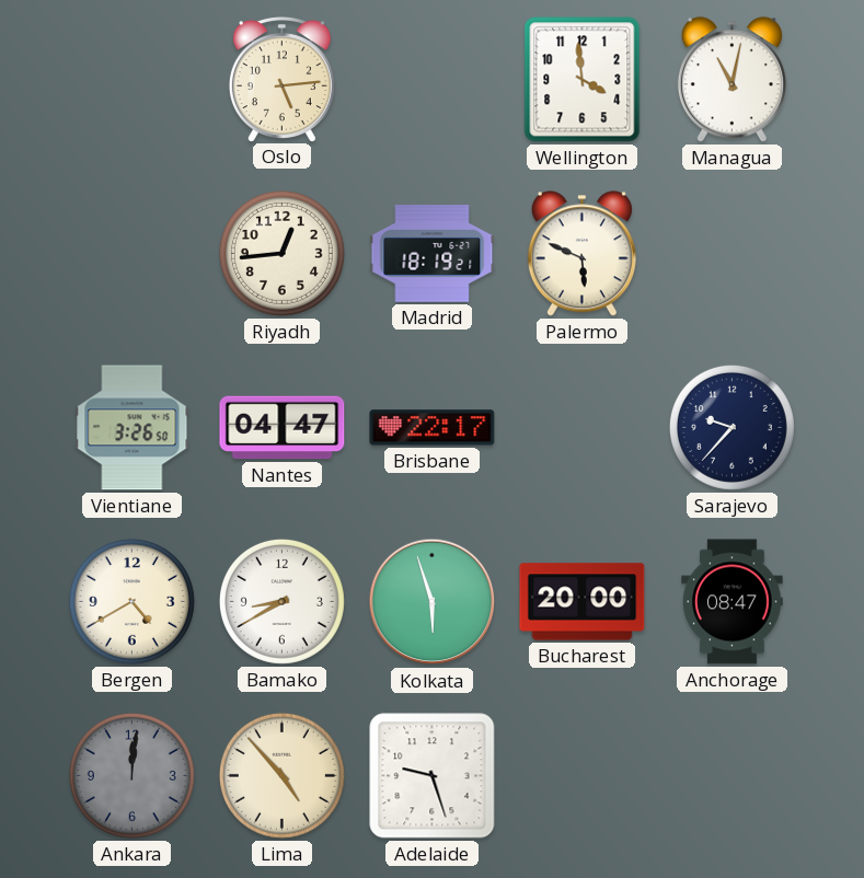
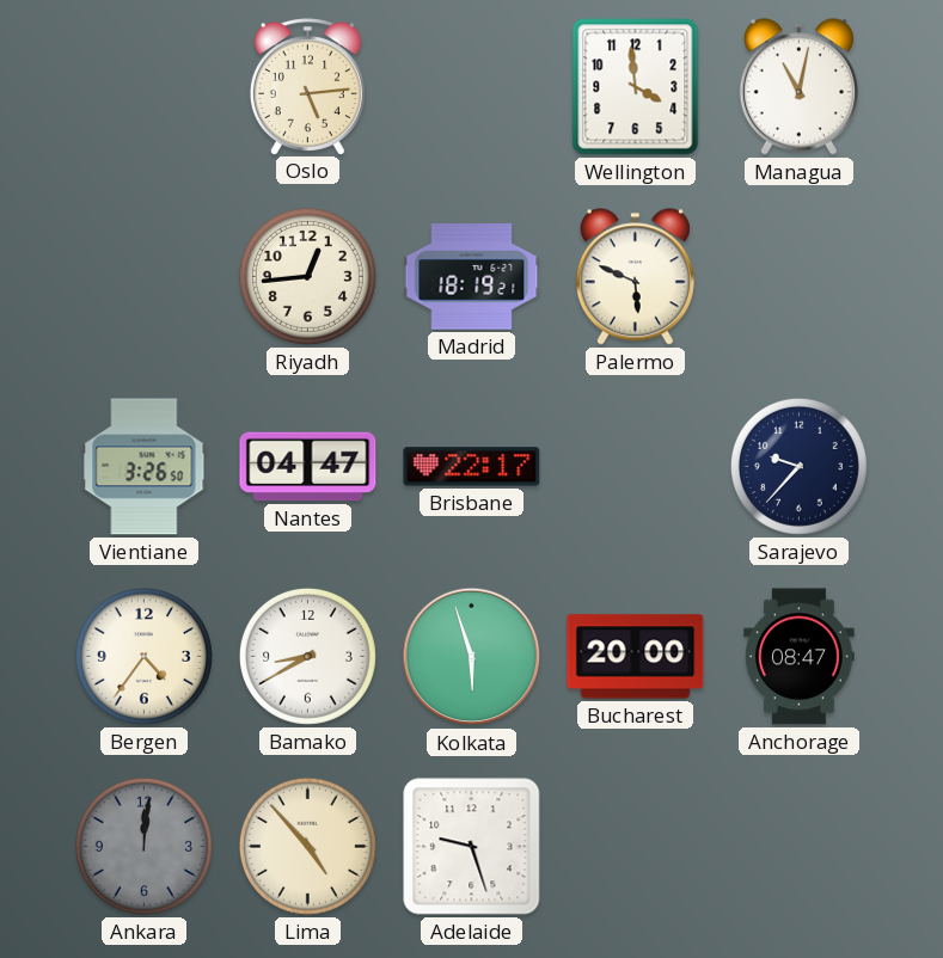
Bergen: 4:40 -> 4:36 (143, 656)
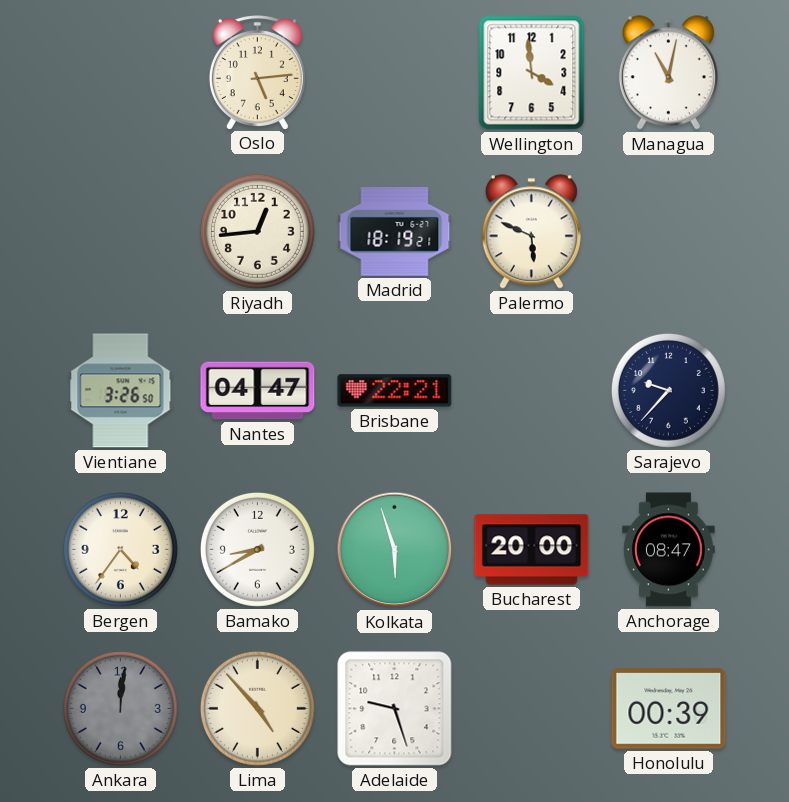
Brisbane: 22:17 -> 22:21 (395, 391)
Honolulu: none -> 00:39 (669, 709)
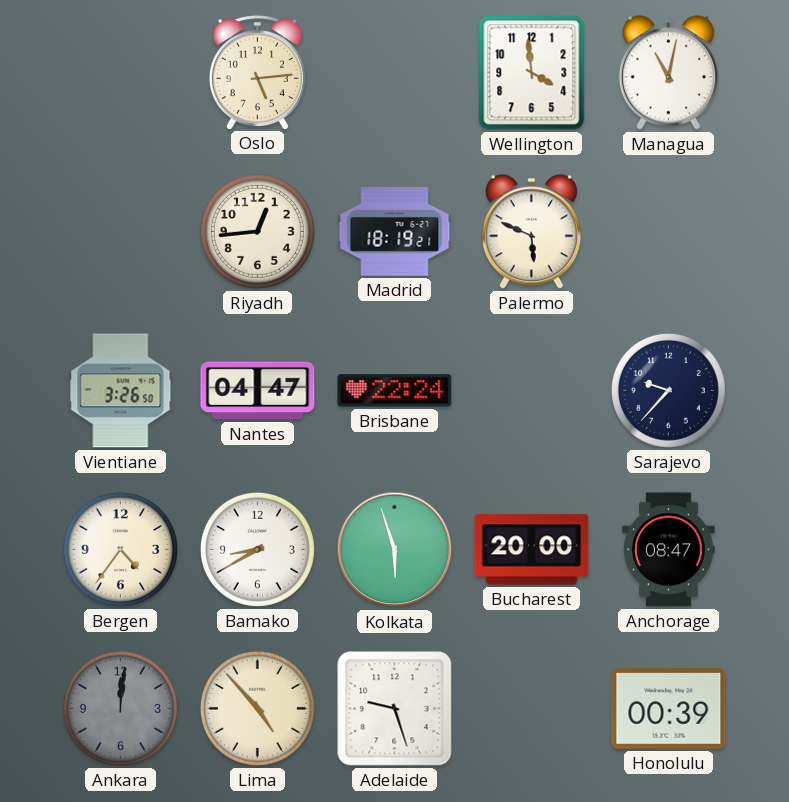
Brisbane: 22:21 -> 22:24 (395, 391)
